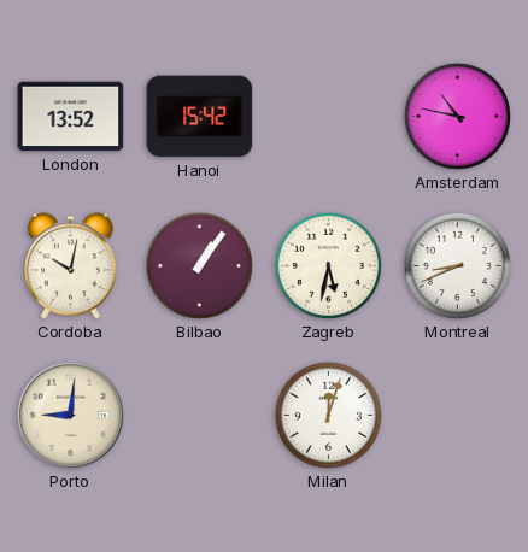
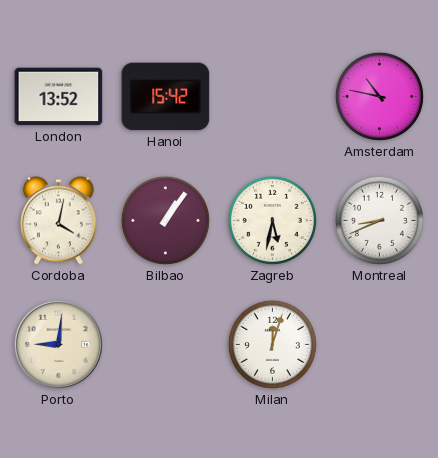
Cordoba: 10:02 -> 4:02 (59, 221)
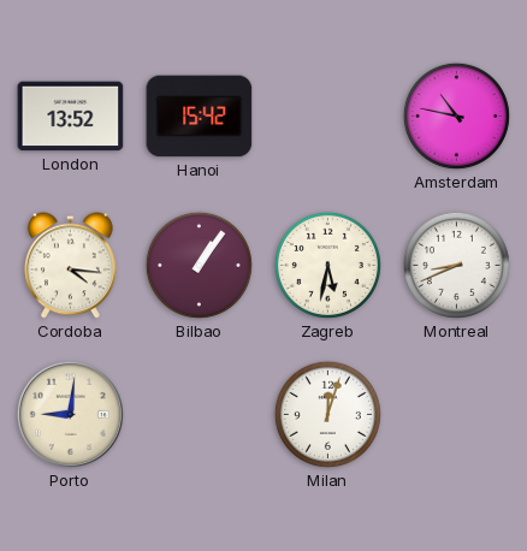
Cordoba: 4:02 -> 4:16 (71, 266)
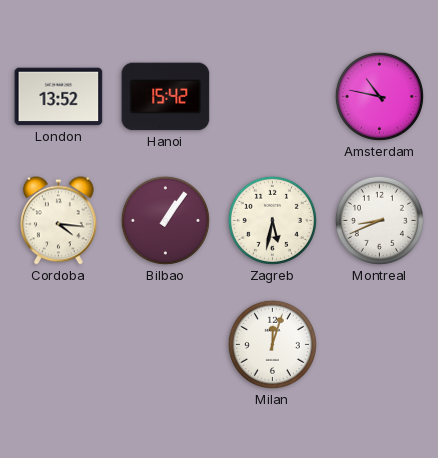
Porto: 9:01 -> none (70, 414)
